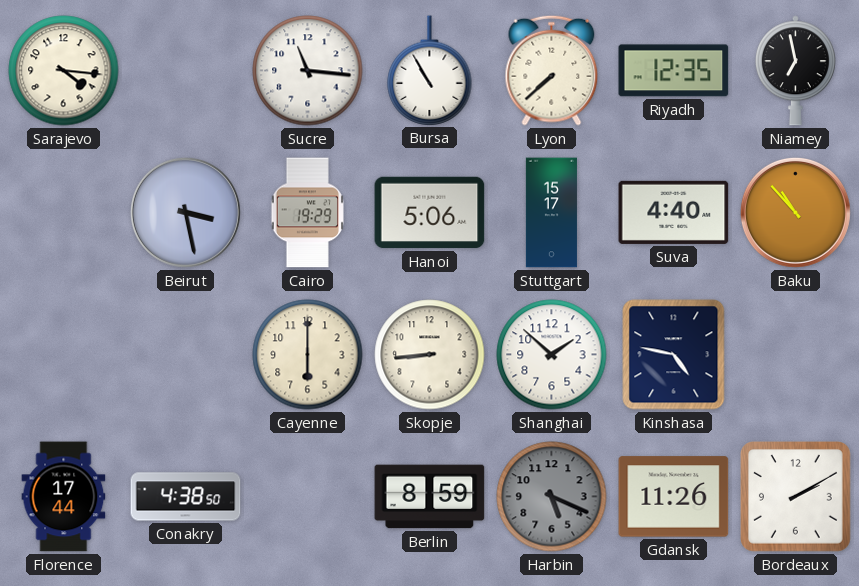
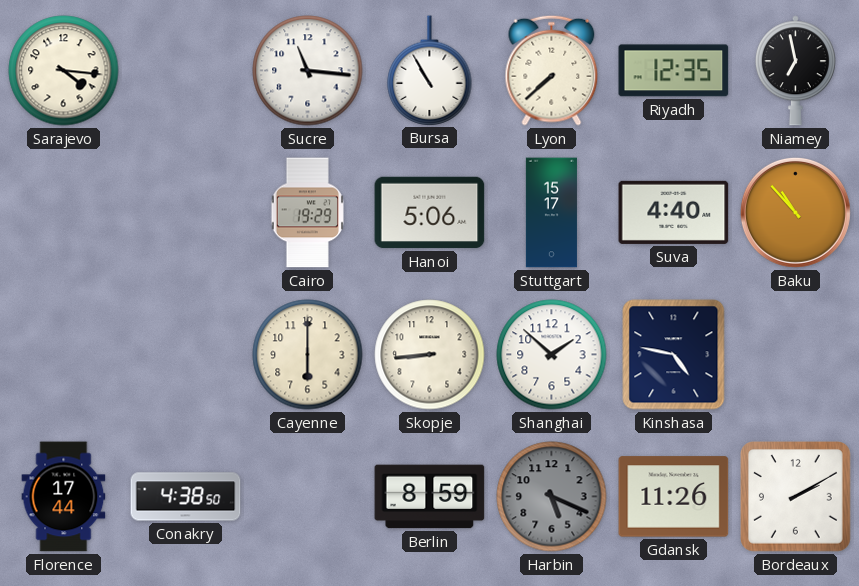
Beirut: 3:28 -> none (185, 212)
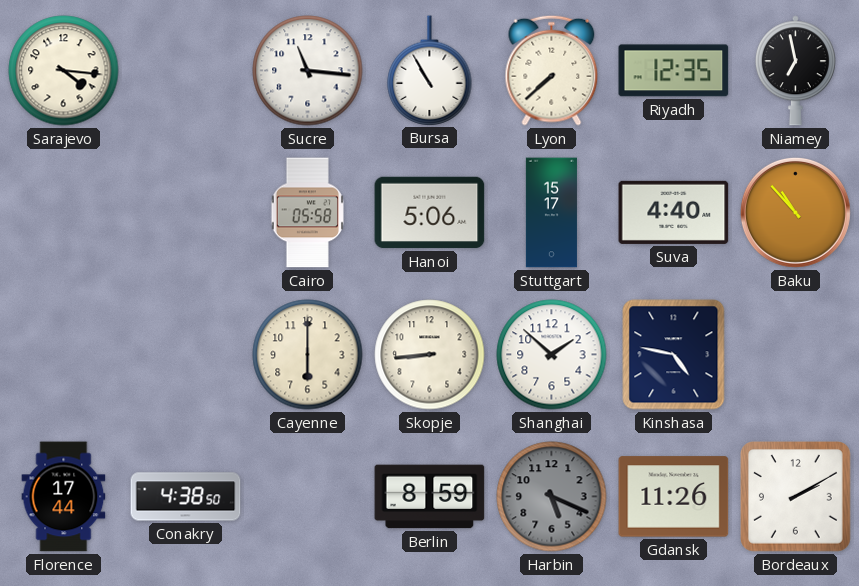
Cairo: 19:29 -> 05:58 (307, 213)
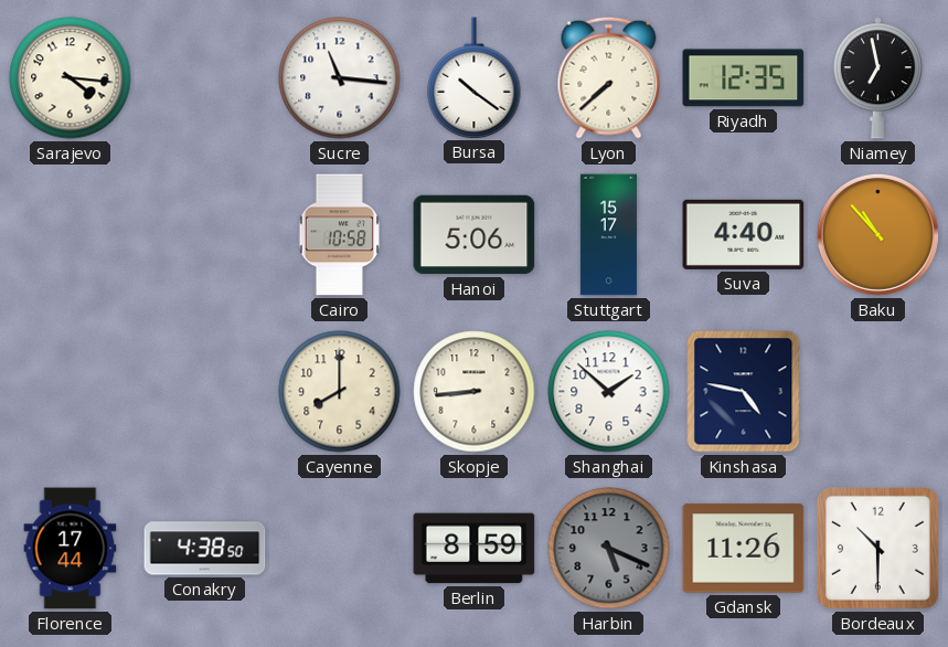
Bursa: 10:55 -> 10:21 (475, 77)
Cairo: 05:58 -> 10:58 (339, 235)
Cayenne: 6:00 -> 8:00 (340, 392)
Bordeaux: 2:10 -> 10:30 (878, 549)
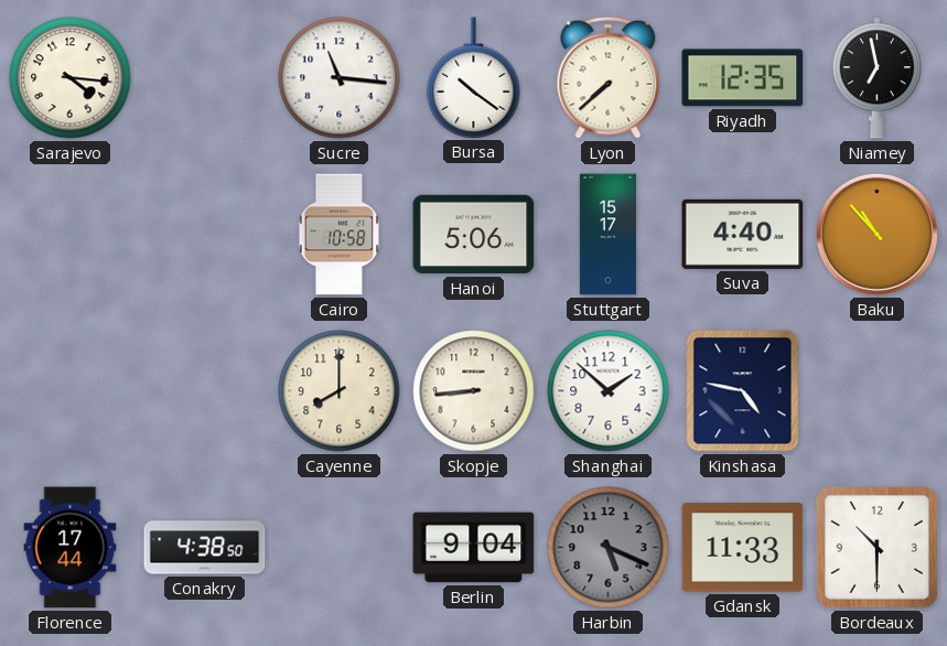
Berlin: 8:59 -> 9:04 (474, 548)
Gdansk: 11:26 -> 11:33 (743, 548)
